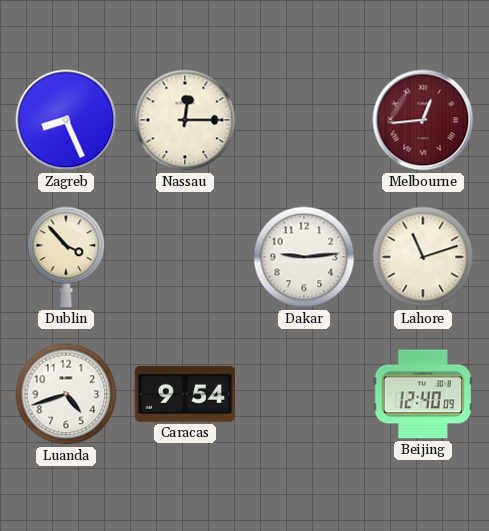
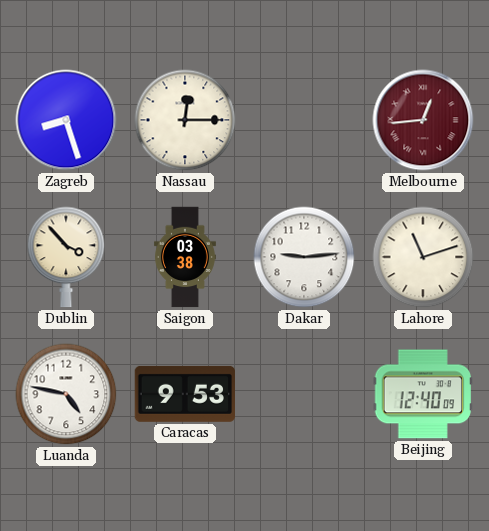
Zagreb: 8:26 -> 8:27 (66, 120)
Saigon: none -> 03:38 (185, 257)
Luanda: 4:42 -> 4:47 (66, 394)
Caracas: 9:54 -> 9:53 (184, 394)
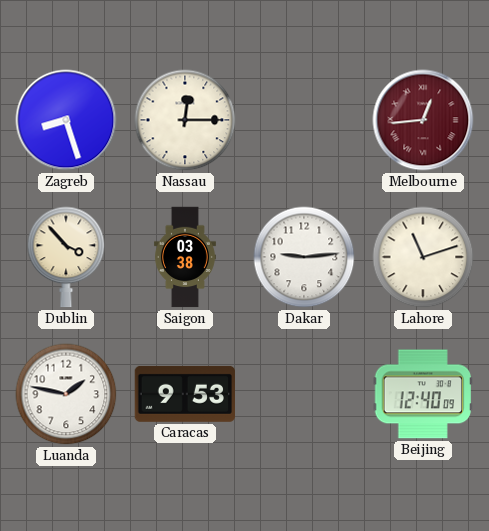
Luanda: 4:47 -> 1:47 (66, 394)
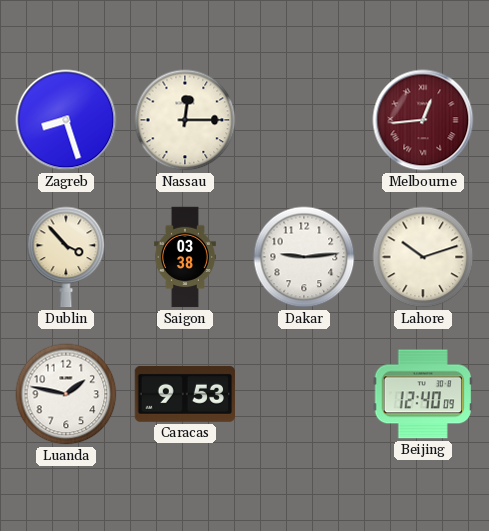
Lahore: 11:12 -> 10:12 (423, 257)
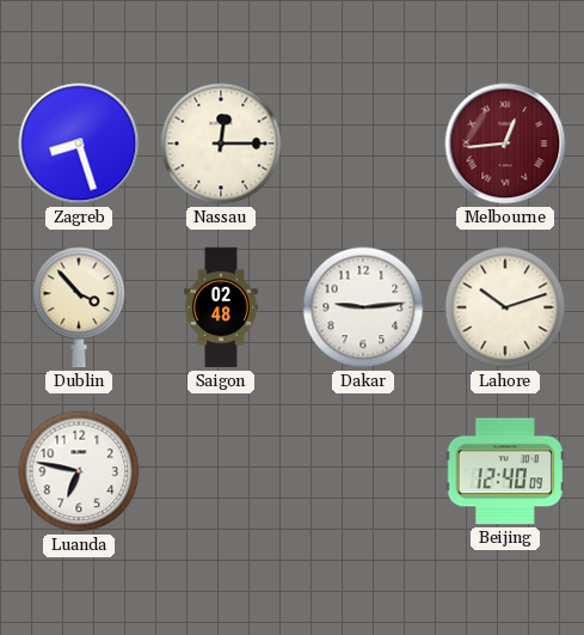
Saigon: 03:38 -> 02:48 (221, 307)
Luanda: 1:47 -> 6:47 (79, 471)
Caracas: 9:53 -> none (184, 394)
